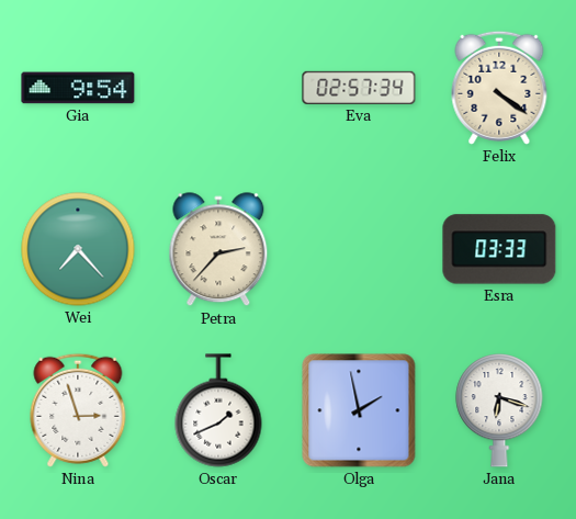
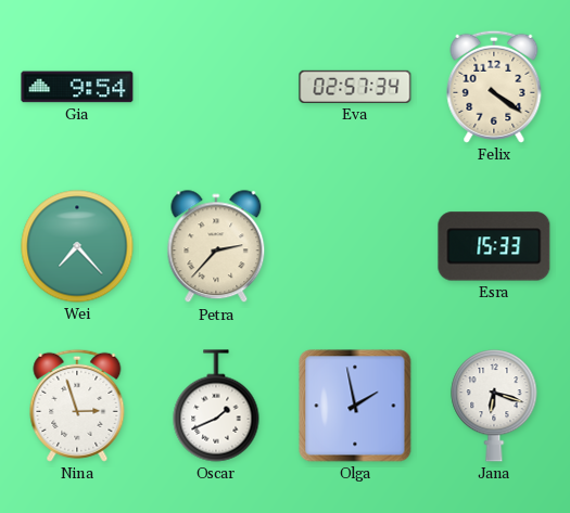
Esra: 03:33 -> 15:33 (494, 246)
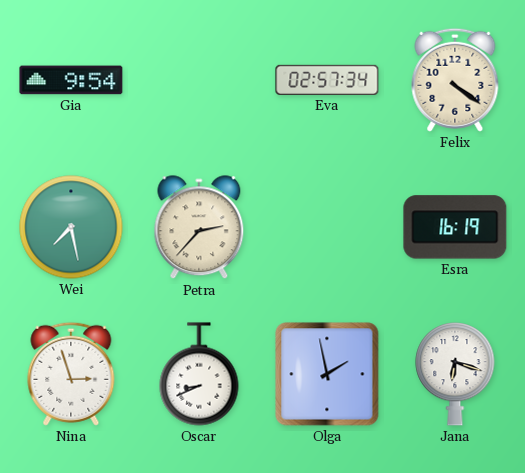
Wei: 7:23 -> 7:28 (71, 227)
Esra: 15:33 -> 16:19 (455, 227)
Oscar: 1:41 -> 8:41 (199, 374)
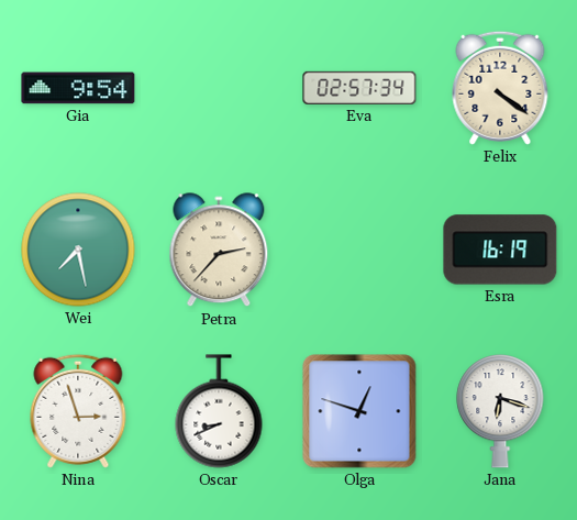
Olga: 1:58 -> 12:48 (359, 411)
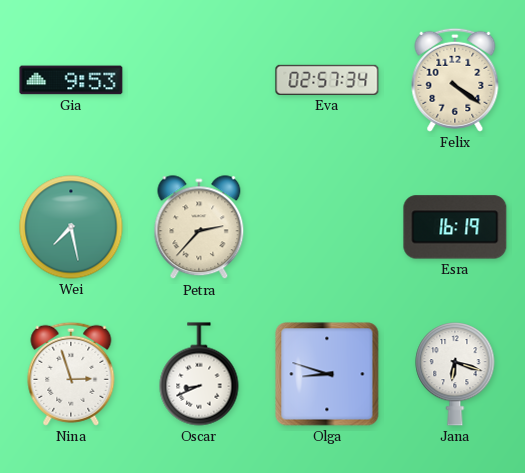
Gia: 9:54 -> 9:53 (71, 80)
Olga: 12:48 -> 8:48 (327, 374)
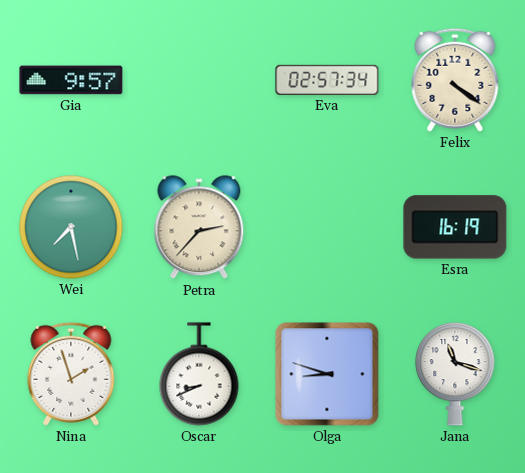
Gia: 9:53 -> 9:57 (71, 80)
Nina: 2:57 -> 1:57 (71, 374)
Jana: 6:18 -> 11:18 (455, 374)
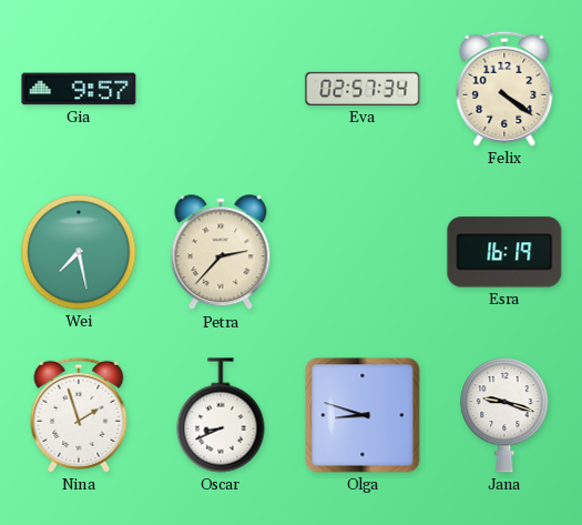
Jana: 11:18 -> 9:18 (504, 415)
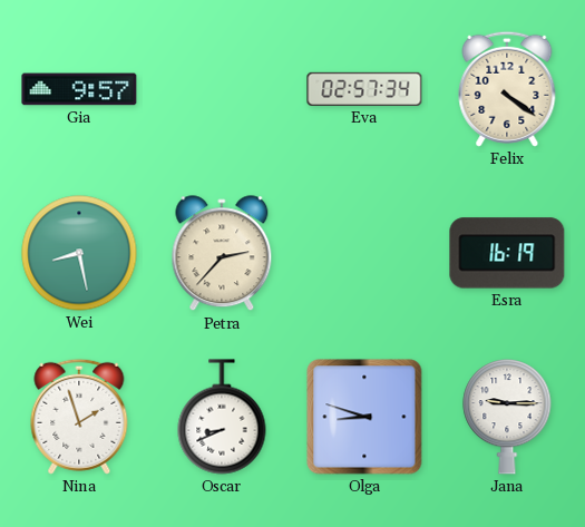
Wei: 7:28 -> 8:28 (79, 253)
Jana: 9:18 -> 9:15 (507, 417)
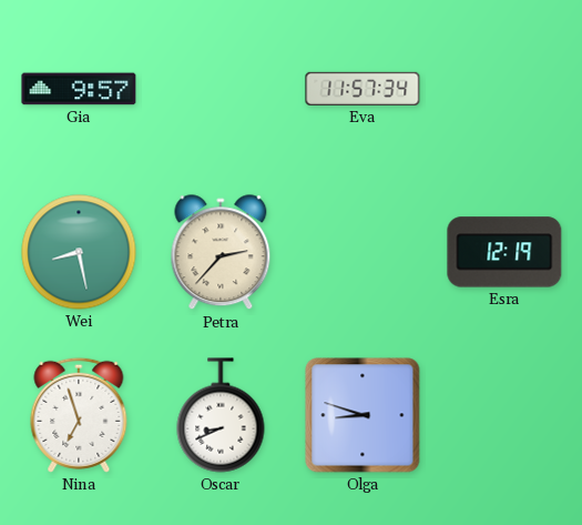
Eva: 02:57 -> 11:57 (363, 89)
Felix: 4:21 -> none (507, 89)
Esra: 16:19 -> 12:19 (504, 252)
Nina: 1:57 -> 6:57 (79, 415)
Jana: 9:15 -> none (507, 417)
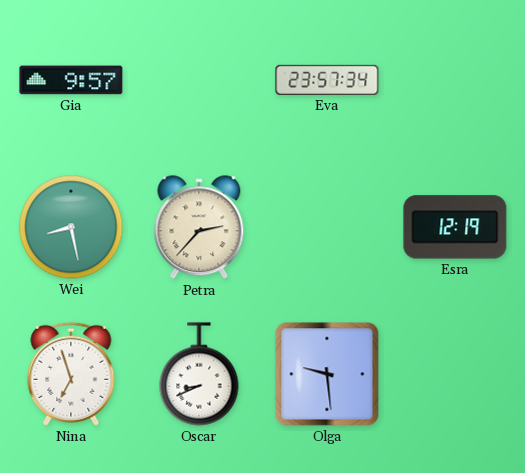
Eva: 11:57 -> 23:57 (327, 80)
Olga: 8:48 -> 9:29 (327, 374)
